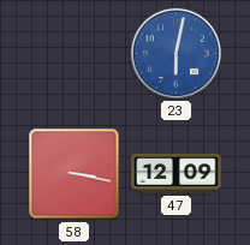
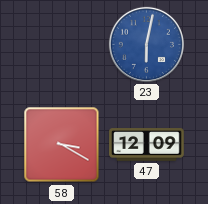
58: 3:17 -> 3:20 (62, 145)
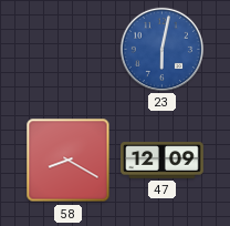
58: 3:20 -> 8:20 (69, 161)
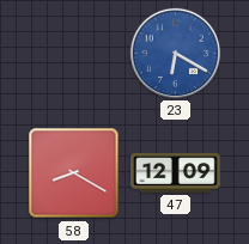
23: 6:02 -> 6:20 (175, 53)
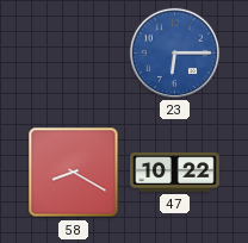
23: 6:20 -> 6:15 (174, 52)
47: 12:09 -> 10:22 (175, 173)
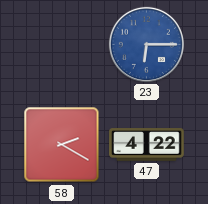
58: 8:20 -> 2:20 (62, 145)
47: 10:22 -> 4:22 (147, 145)
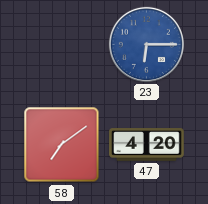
58: 2:20 -> 7:09 (62, 145)
47: 4:22 -> 4:20 (147, 145)
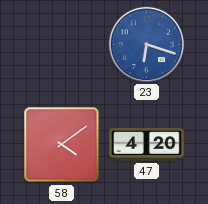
23: 6:15 -> 6:18 (146, 44)
58: 7:09 -> 4:09 (62, 145)
